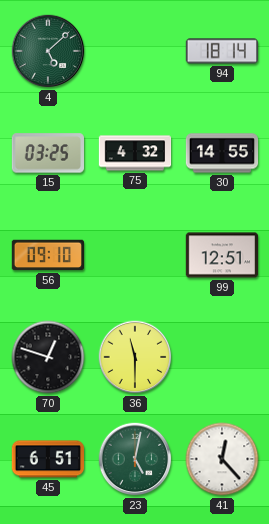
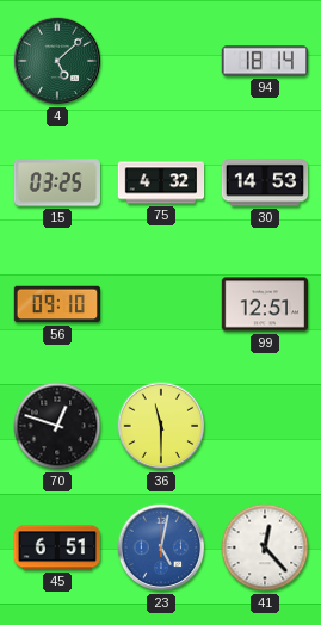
30: 14:55 -> 14:53 (265, 182)
23 dial: green -> blue (161, 547)
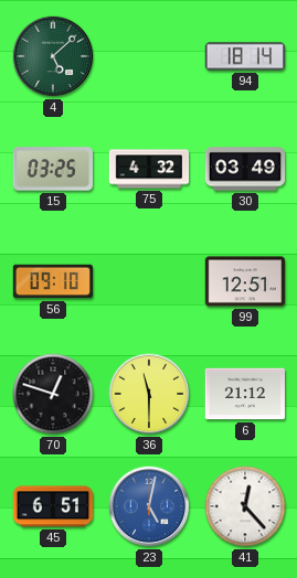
30: 14:53 -> 03:49 (245, 169)
6: none -> 21:12 (244, 394)
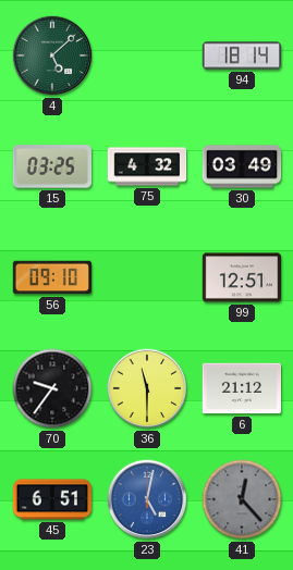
70: 12:48 -> 9:36 (52, 388)
41 dial: white -> grey (242, 499)
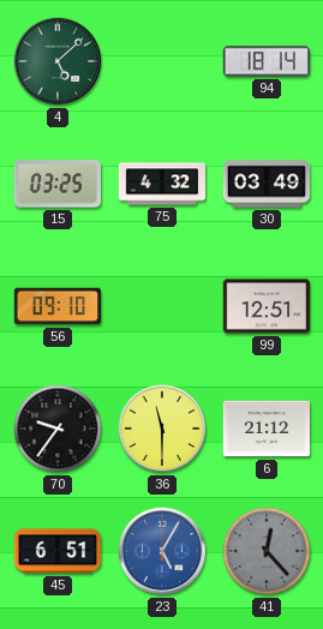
23: 5:02 -> 5:05 (162, 551)
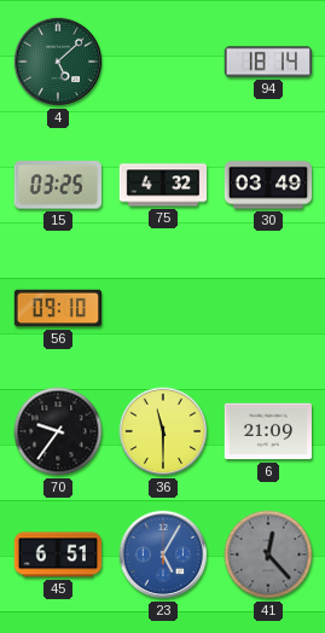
99: 12:51 -> none (267, 306)
6: 21:12 -> 21:09 (267, 431)
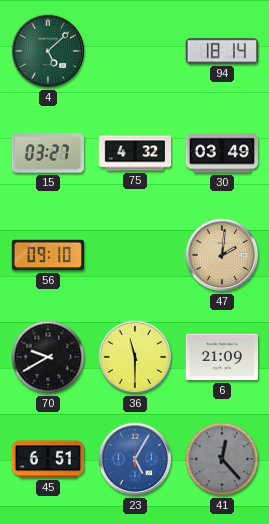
15: 03:25 -> 03:27 (47, 153)
47: none -> 2:01 (222, 255)
70: 9:36 -> 9:40 (48, 357)
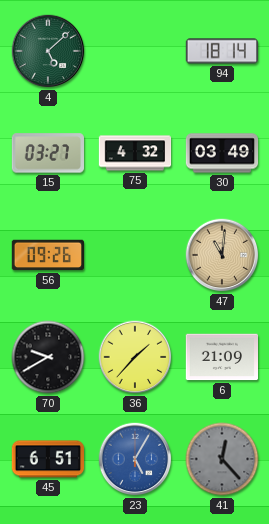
56: 09:10 -> 09:26 (47, 255)
47: 2:01 -> 11:01 (222, 255)
36: 11:30 -> 1:37 (135, 357)
